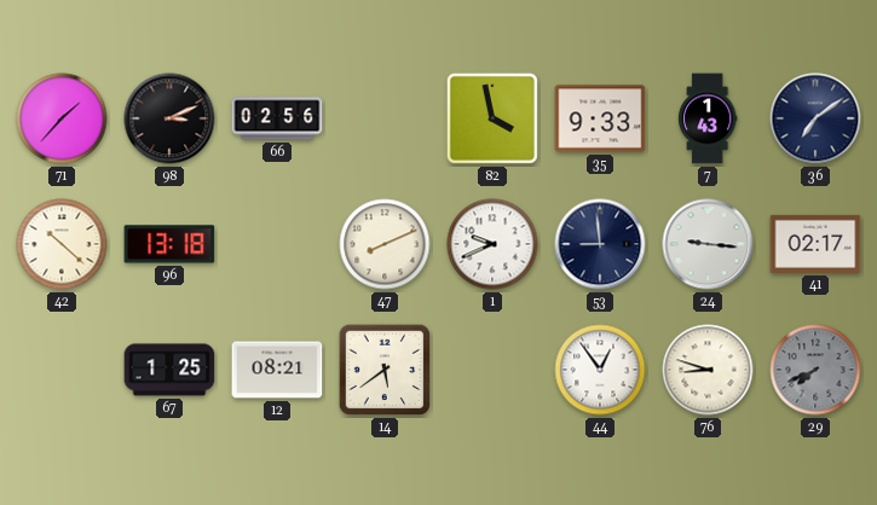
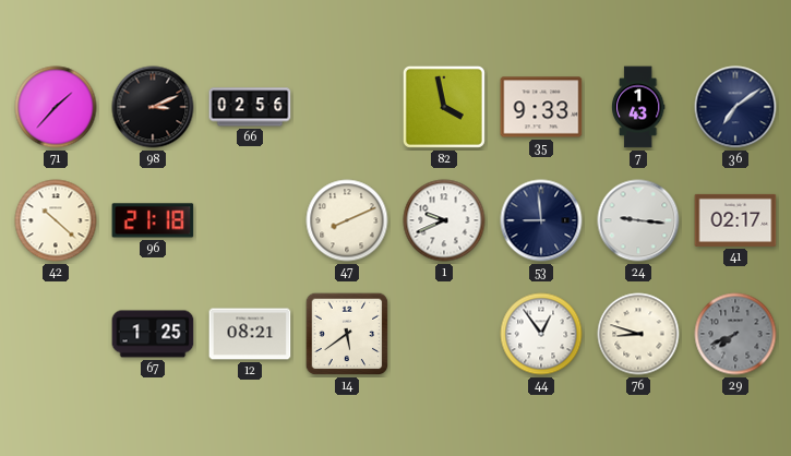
96: 13:18 -> 21:18 (153, 220)
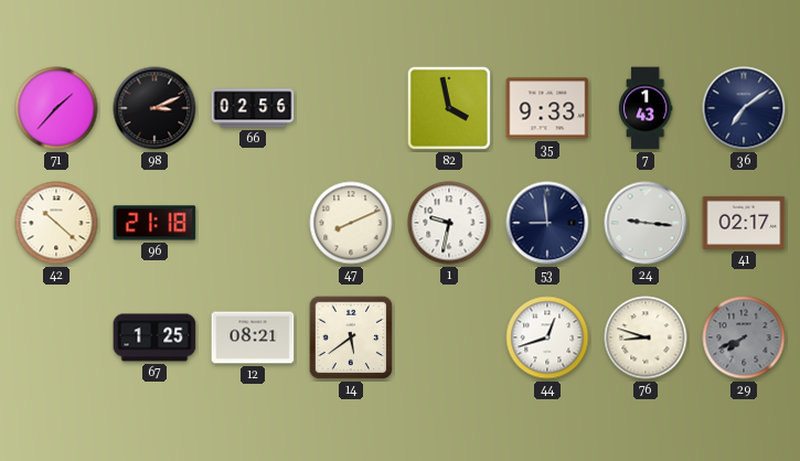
1: 9:41 -> 9:32 (449, 223)
44: 12:54 -> 12:42 (547, 337)
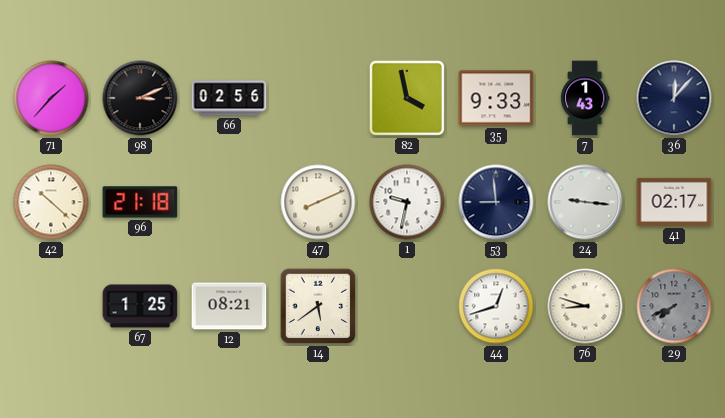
36: 7:09 -> 12:07 (674, 98)
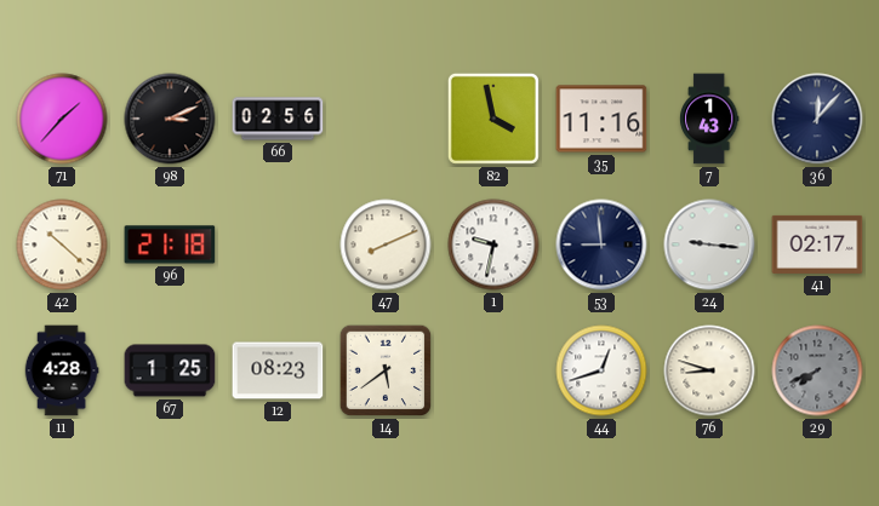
35: 9:33 -> 11:16 (601, 119)
11: none -> 4:28 (62, 370)
12: 08:21 -> 08:23 (278, 370)
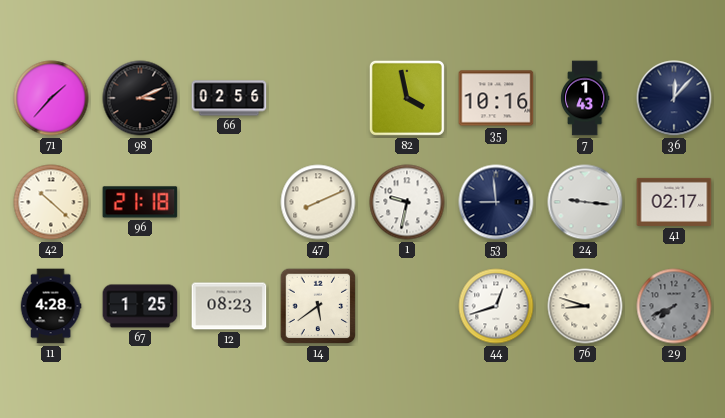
35: 11:16 -> 10:16 (496, 98)
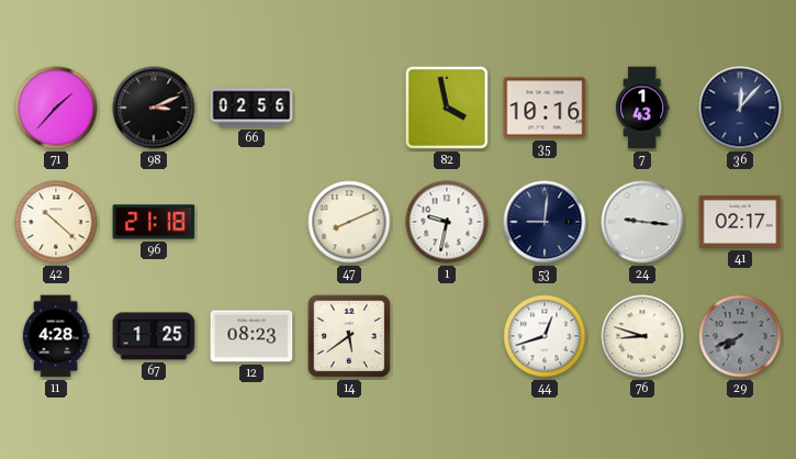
53: 8:59 -> 9:01 (545, 222)
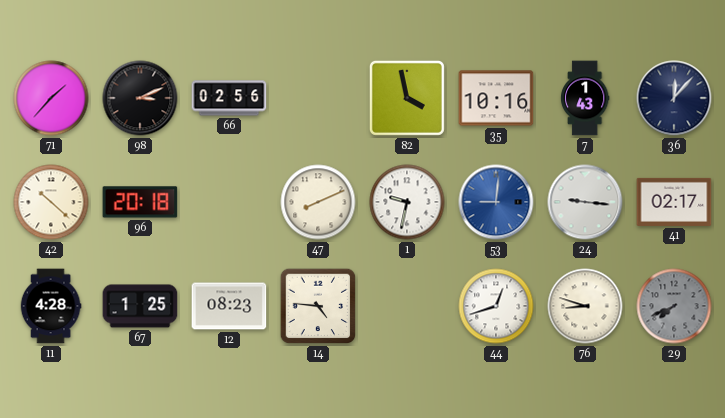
96: 21:18 -> 20:18 (140, 202)
53 dial: navy -> blue (496, 202)
14: 5:39 -> 4:46 (318, 306)
